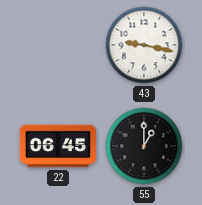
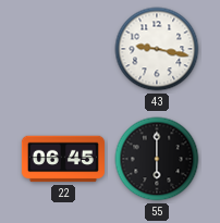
55: 1:00 -> 6:00 (157, 159)
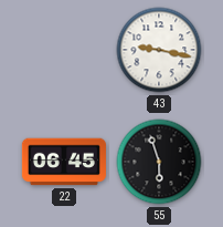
55: 6:00 -> 5:57 (159, 162)
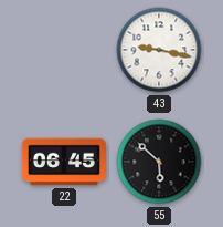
55: 5:57 -> 5:52 (159, 162)
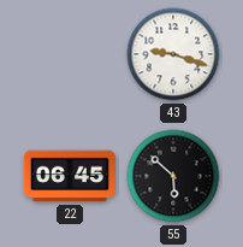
43: 9:17 -> 9:18 (173, 54)
